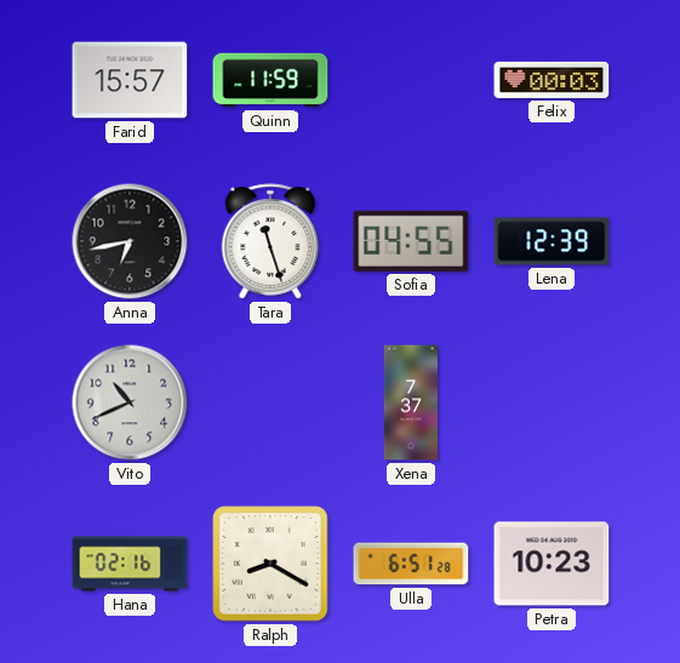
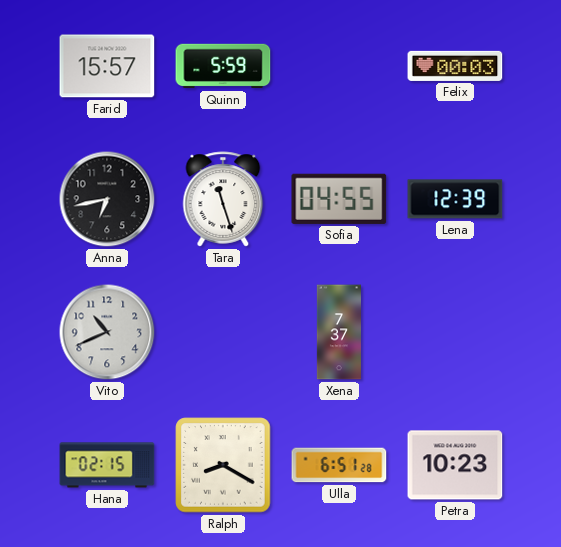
Quinn: 11:59 -> 5:59 (223, 66)
Hana: 02:16 -> 02:15 (107, 465)
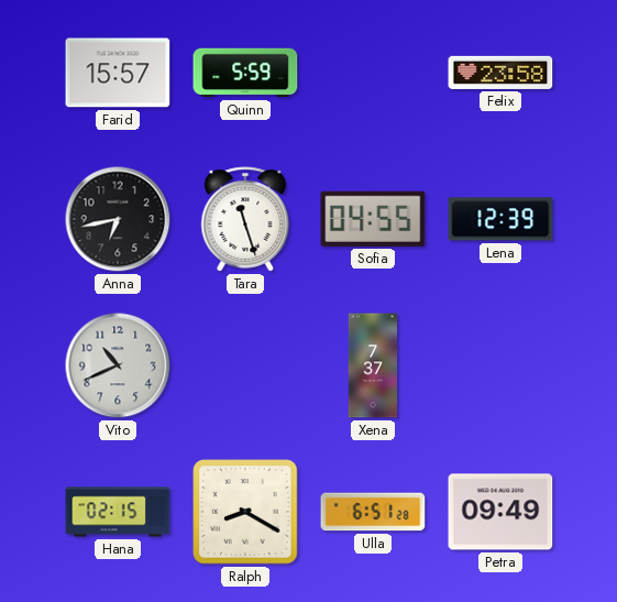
Felix: 00:03 -> 23:58 (500, 73)
Petra: 10:23 -> 09:49 (500, 512)
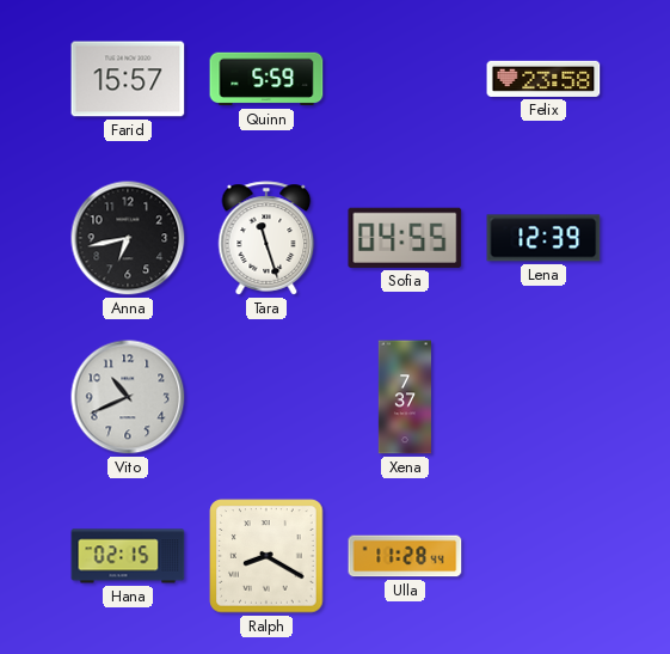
Ulla: 6:51 -> 11:28 (405, 556)
Petra: 09:49 -> none (500, 512)
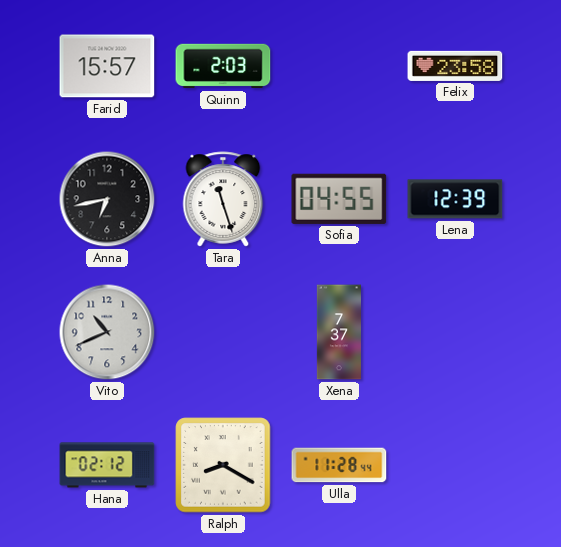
Quinn: 5:59 -> 2:03 (223, 66)
Hana: 02:15 -> 02:12 (107, 465)
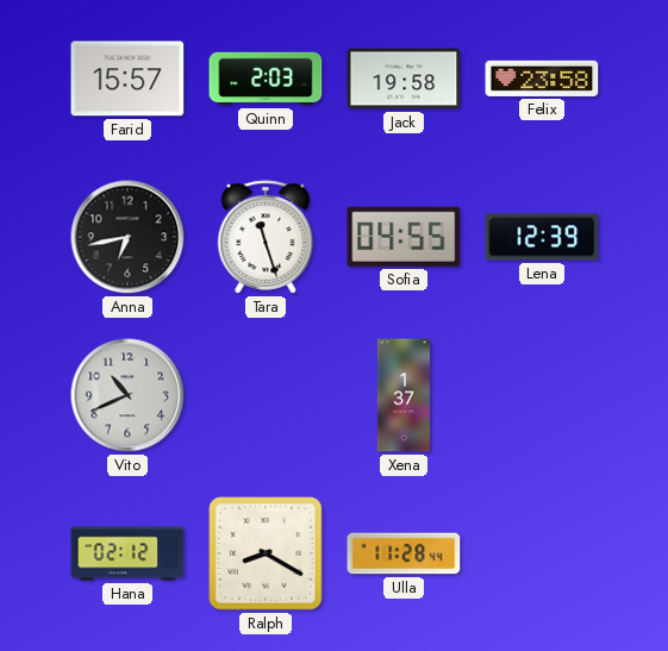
Jack: none -> 19:58 (404, 79)
Xena: 7:37 -> 1:37 (402, 395)
